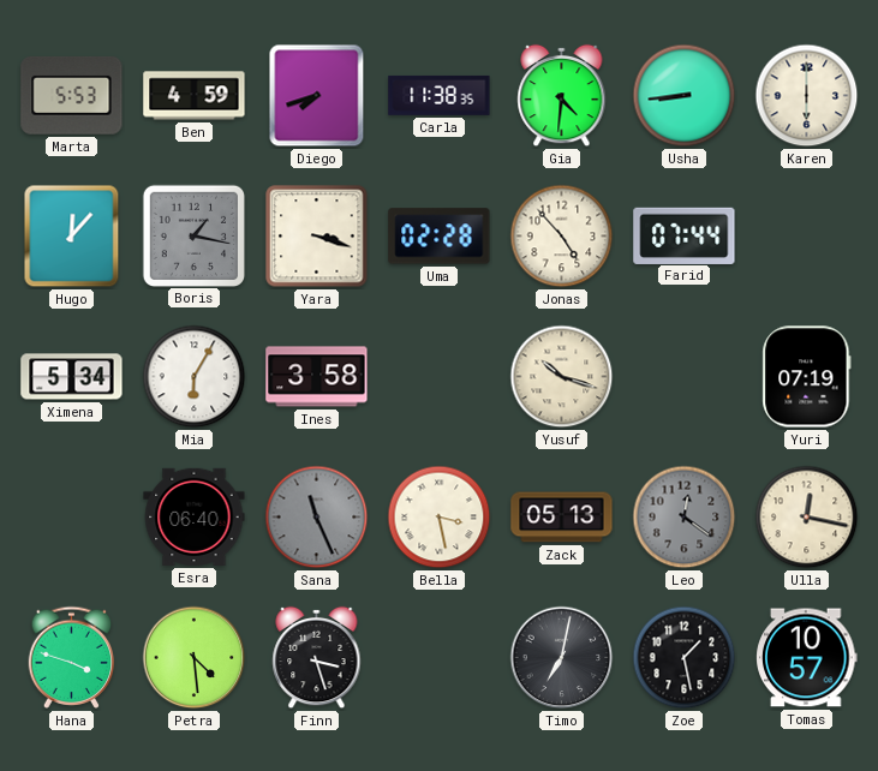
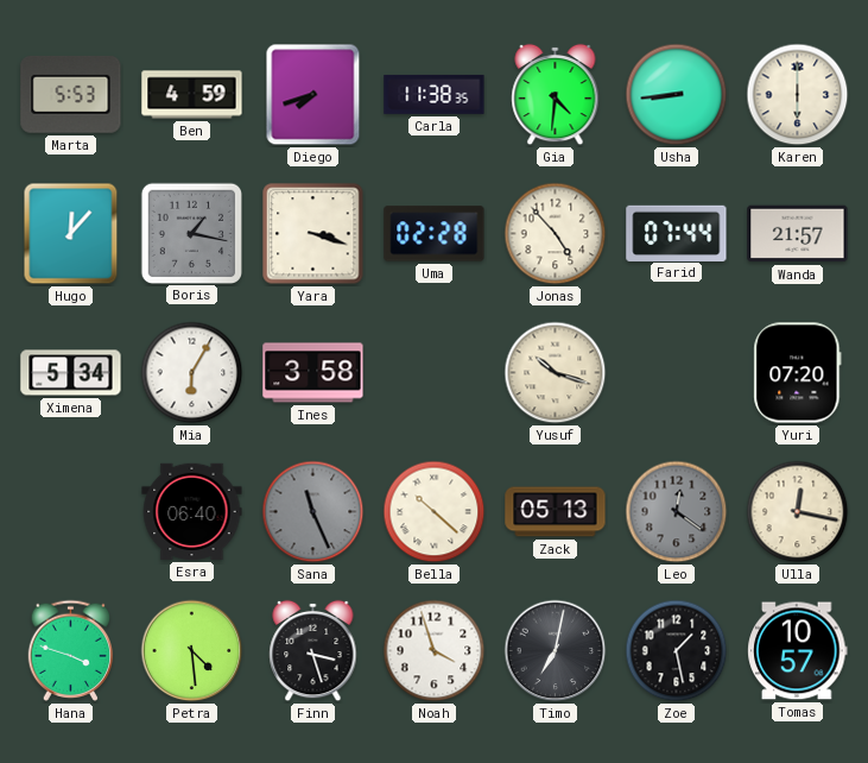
Wanda: none -> 21:57 (798, 234)
Yuri: 07:19 -> 07:20 (798, 373)
Bella: 3:28 -> 10:22 (435, 512)
Noah: none -> 3:57 (435, 651)
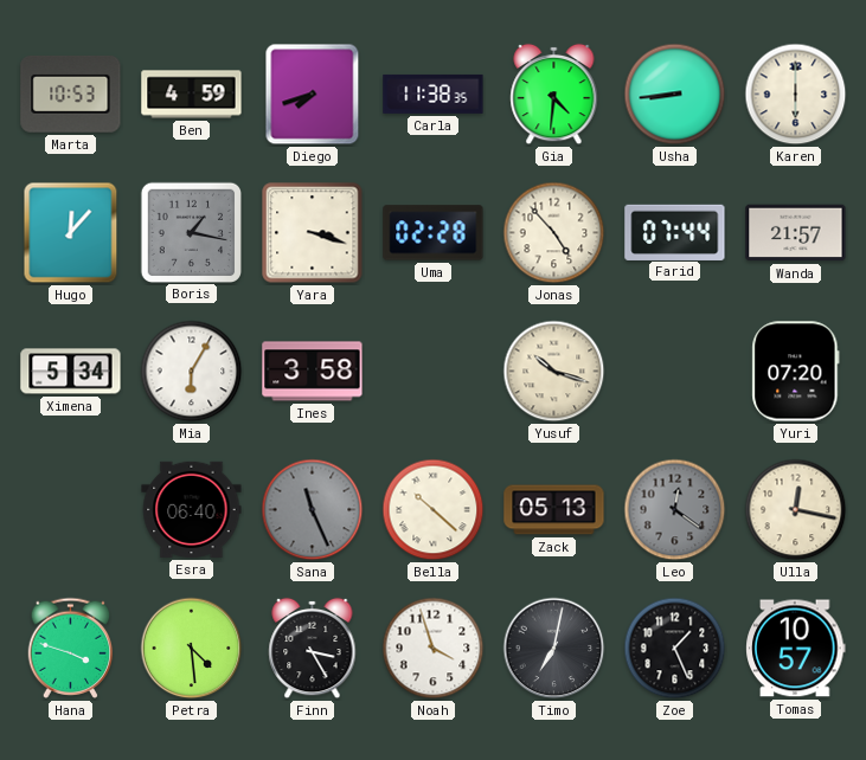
Marta: 5:53 -> 10:53 (71, 95)
Finn: 3:27 -> 3:25 (313, 649)
Zoe: 1:28 -> 1:26 (675, 649)
